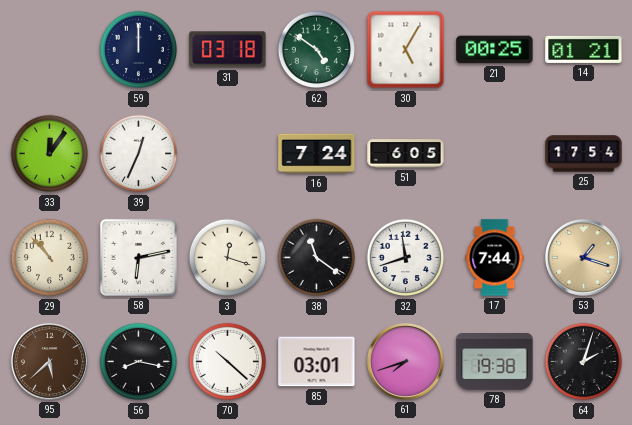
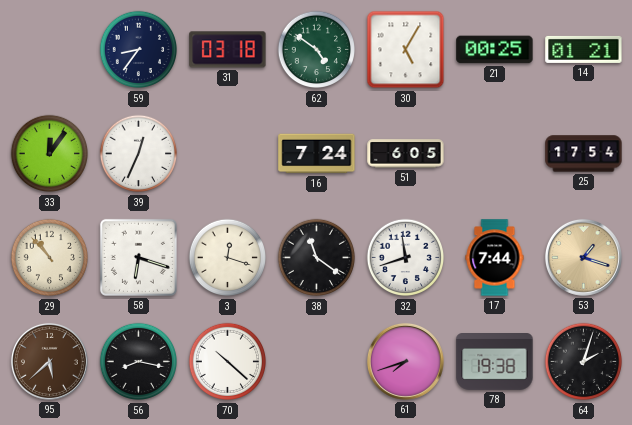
59: 12:00 -> 8:36 (139, 50)
58: 6:13 -> 6:18 (138, 257)
85: 03:01 -> none (317, 362)
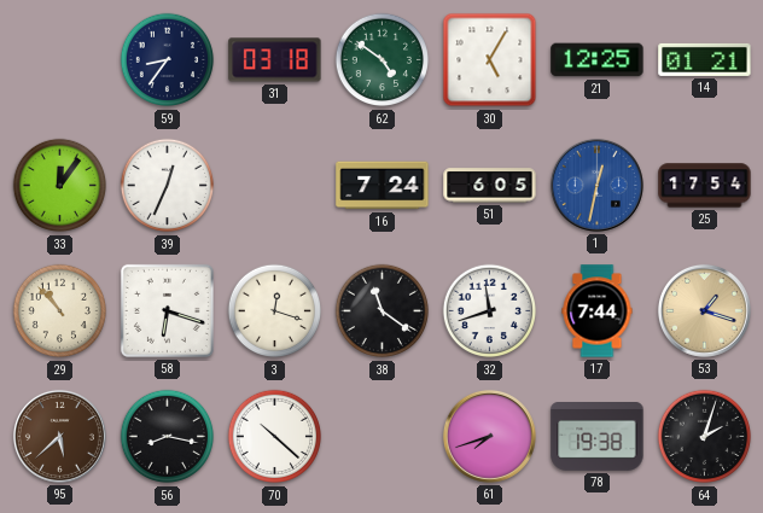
21: 00:25 -> 12:25 (598, 60)
1: none -> 12:32 (596, 185)
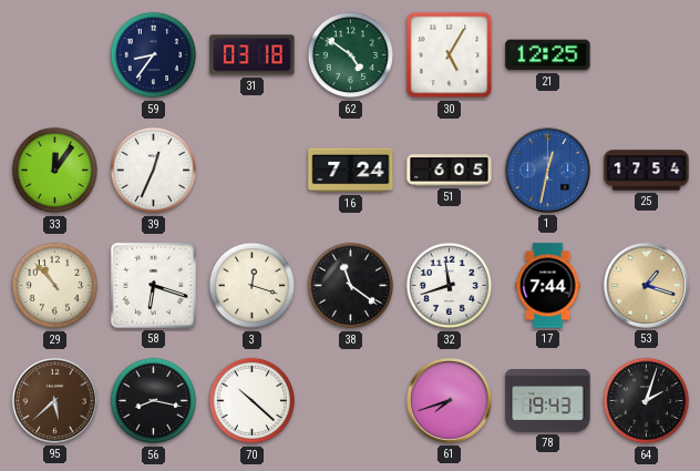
14: 01:21 -> none (705, 59)
78: 19:38 -> 19:43 (548, 401)
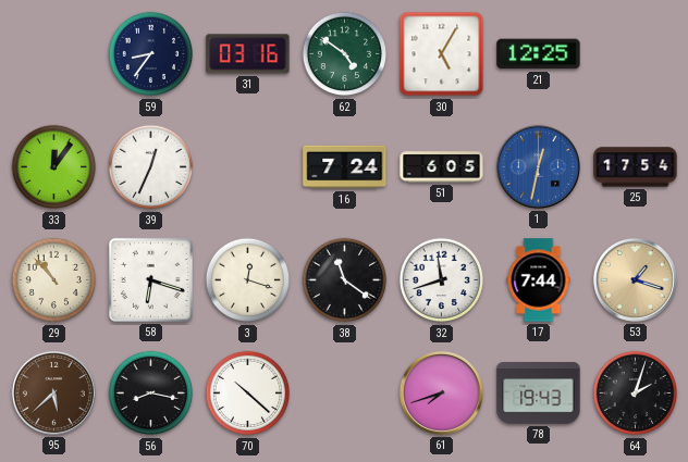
31: 03:18 -> 03:16 (248, 54)
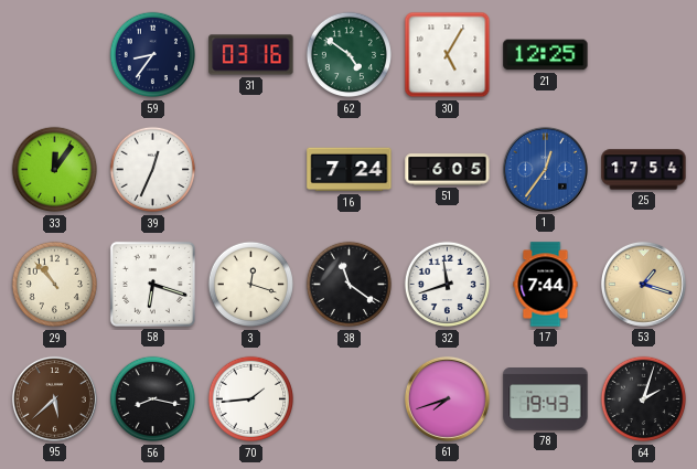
1: 12:32 -> 12:36 (545, 169)
70: 10:22 -> 1:44 (251, 399)
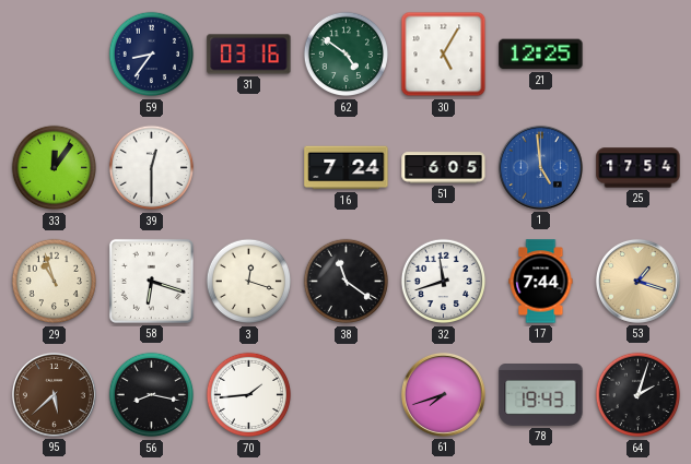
39: 12:34 -> 12:30 (152, 168)
1: 12:36 -> 4:59 (540, 167)
29: 10:53 -> 10:57 (55, 282)
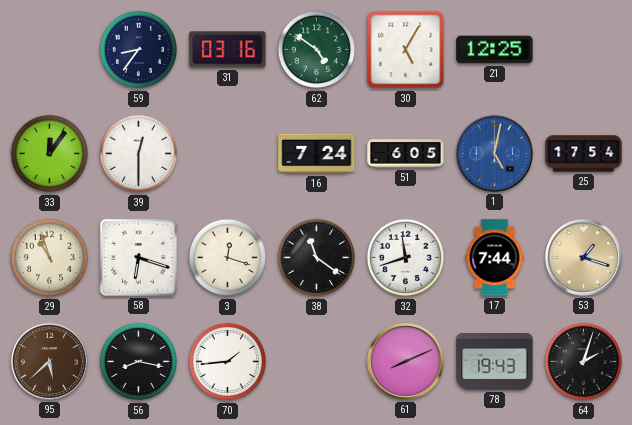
1: 4:59 -> 5:02 (494, 153)
61: 7:42 -> 8:11 (405, 361)
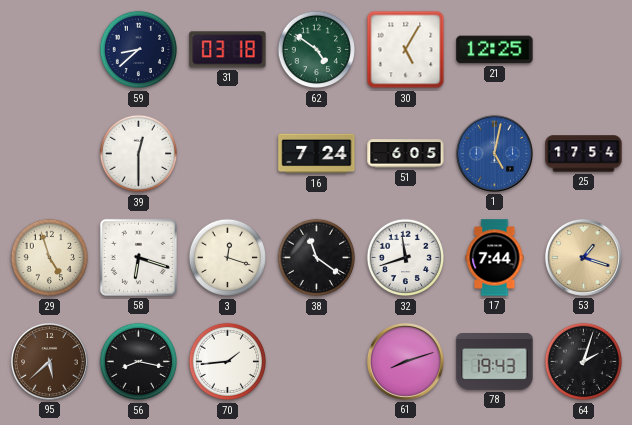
59: 8:36 -> 8:38 (139, 50)
31: 03:16 -> 03:18 (228, 50)
33: 12:06 -> none (50, 154)
29: 10:57 -> 4:57 (50, 258)
61: 8:11 -> 8:12 (405, 361)
